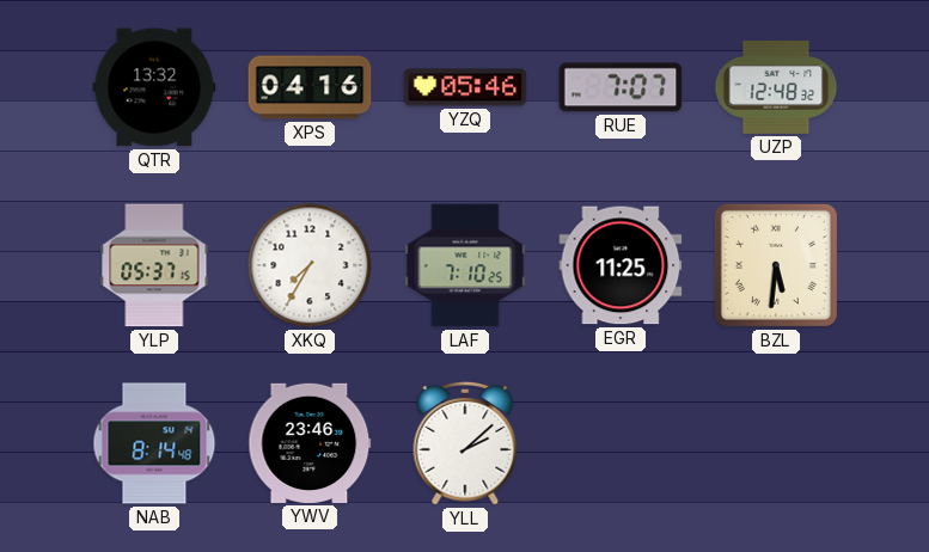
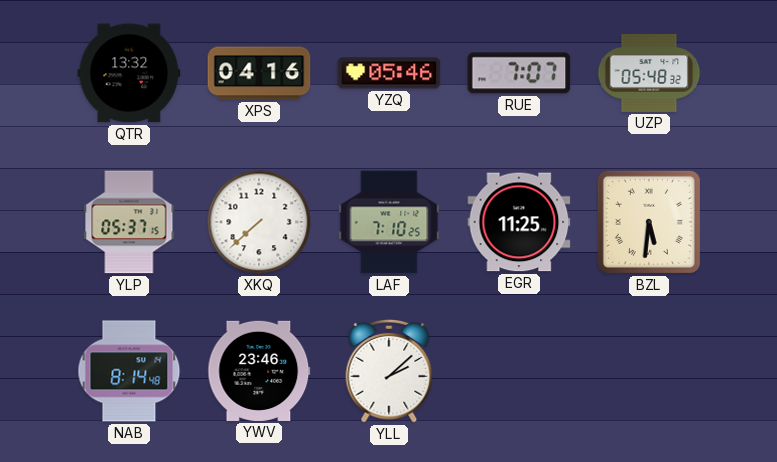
UZP: 12:48 -> 05:48 (649, 73)
XKQ: 7:35 -> 7:38 (259, 222)
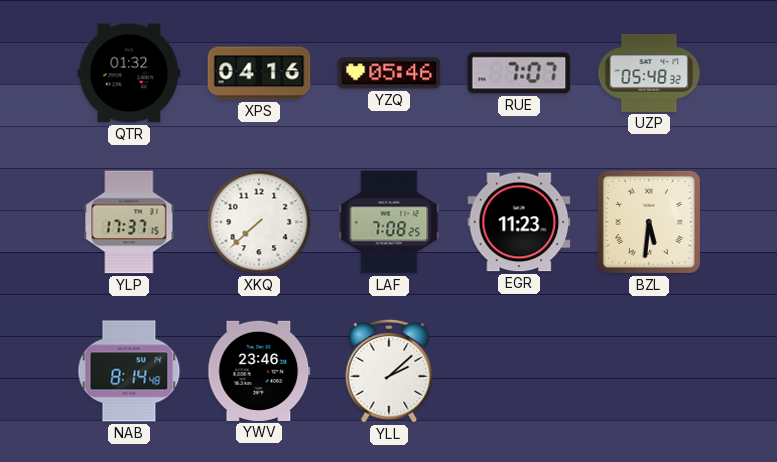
QTR: 13:32 -> 01:32 (129, 73)
YLP: 05:37 -> 17:37 (129, 222)
LAF: 7:10 -> 7:08 (389, 222)
EGR: 11:25 -> 11:23 (519, 222)
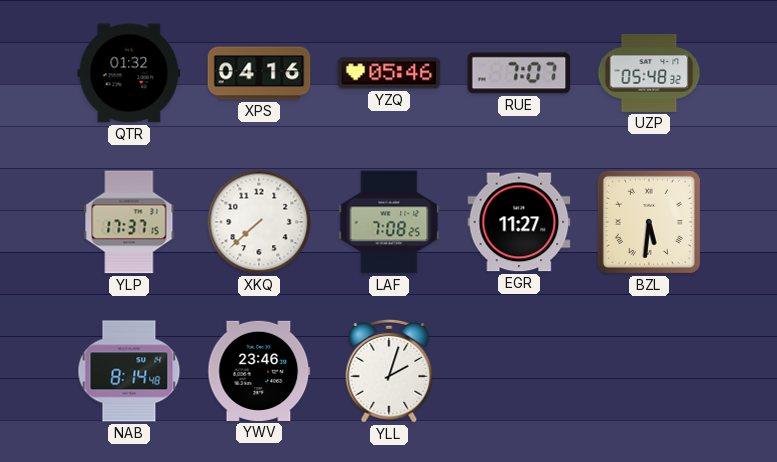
EGR: 11:23 -> 11:27 (519, 222)
YLL: 2:08 -> 2:03 (389, 371)
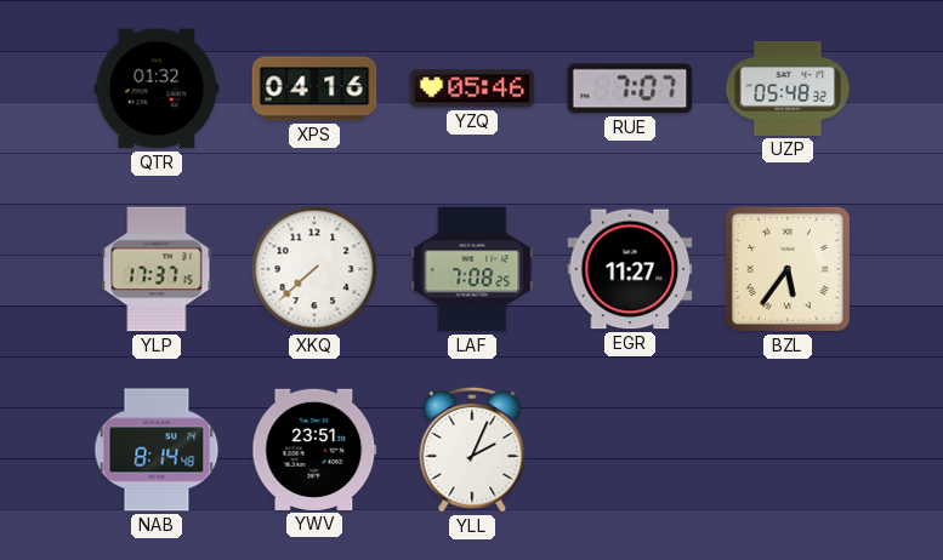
BZL: 5:31 -> 5:36 (788, 269)
YWV: 23:46 -> 23:51 (314, 450)
YLL: 2:03 -> 2:04 (472, 450)
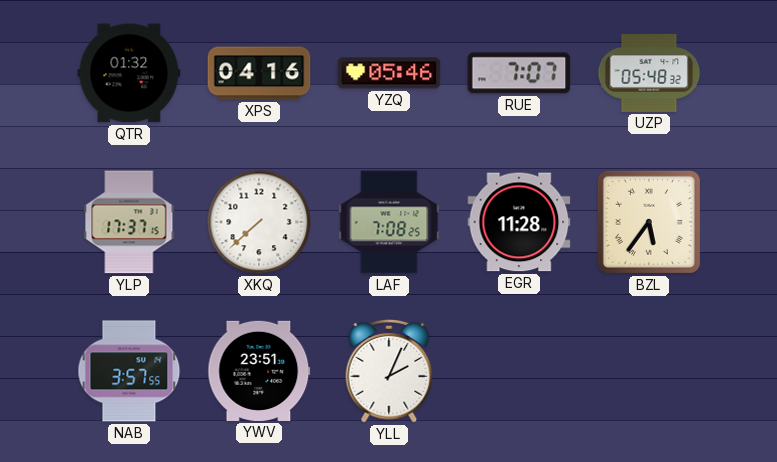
EGR: 11:27 -> 11:28 (519, 222)
NAB: 8:14 -> 3:57 (129, 371)
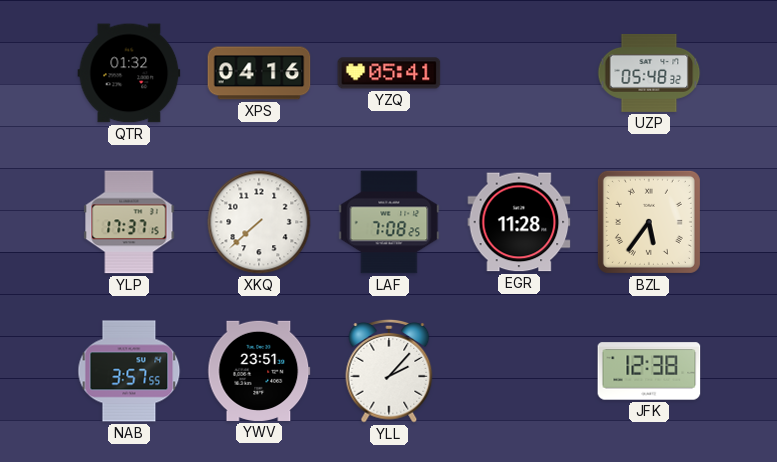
YZQ: 05:46 -> 05:41 (389, 73)
RUE: 7:07 -> none (519, 73)
YLL: 2:04 -> 2:07 (389, 371)
JFK: none -> 12:38 (649, 371)
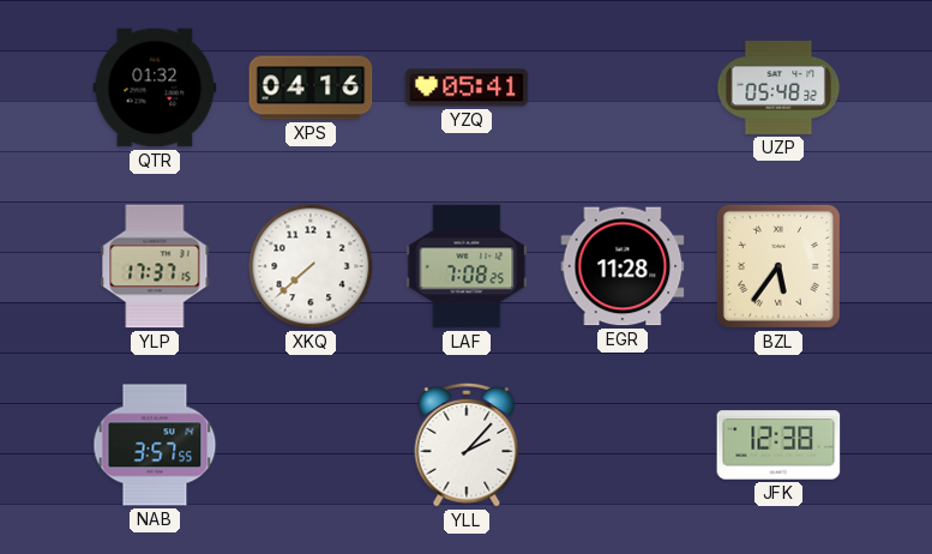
YWV: 23:51 -> none (259, 371)
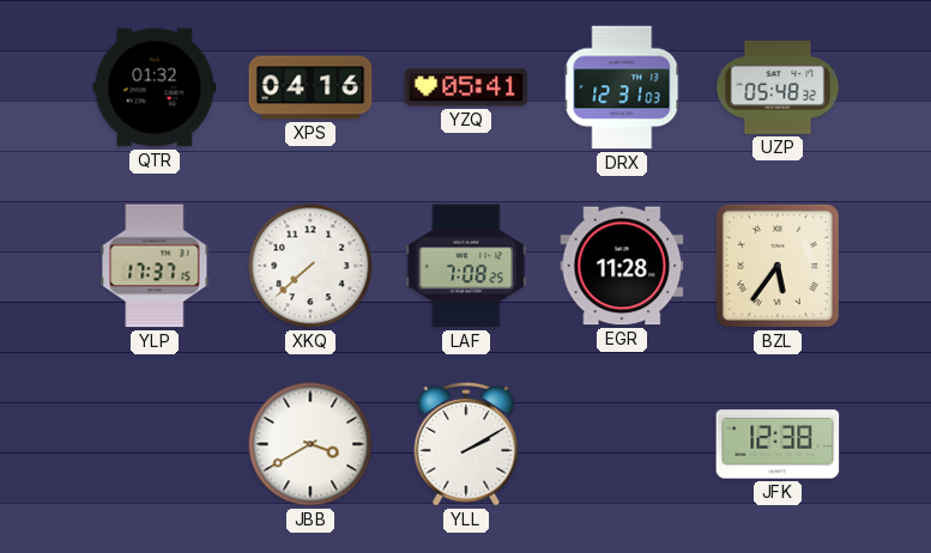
DRX: none -> 12:31 (622, 87)
NAB: 3:57 -> none (155, 445)
JBB: none -> 3:40 (310, 444)
YLL: 2:07 -> 2:10 (466, 444)
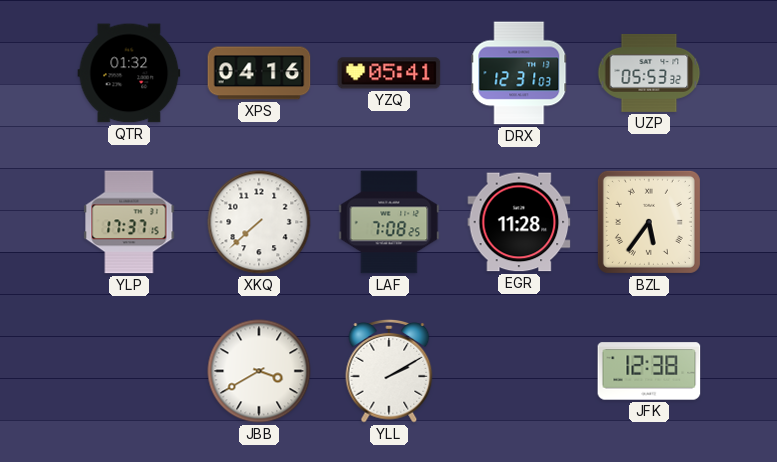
UZP: 05:48 -> 05:53 (649, 73)
